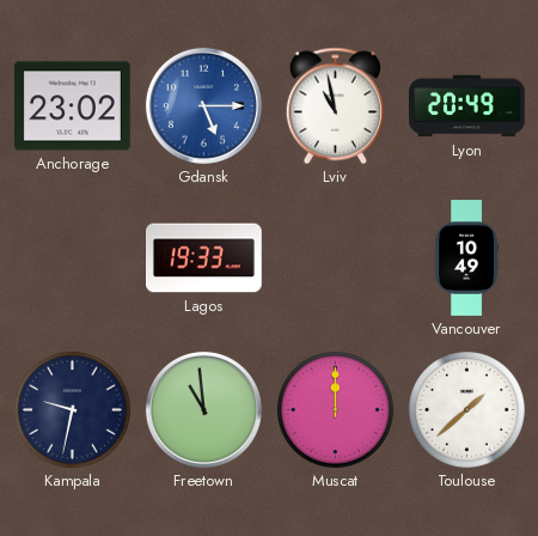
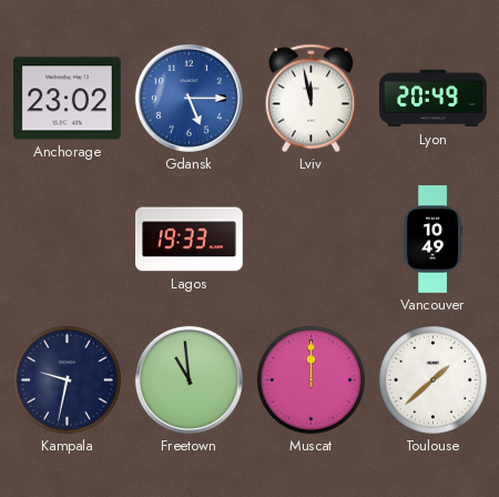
Lviv: 10:58 -> 11:58 (310, 99)
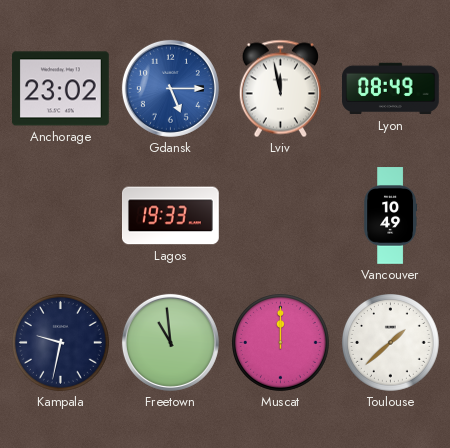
Lyon: 20:49 -> 08:49 (391, 89)
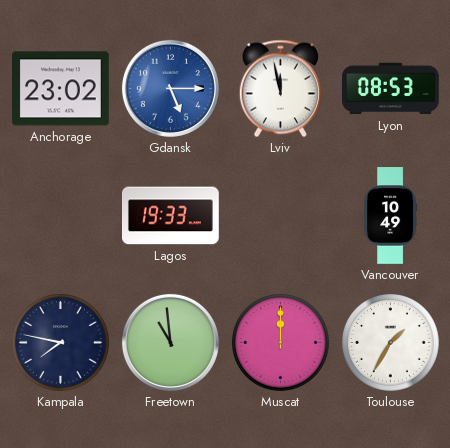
Lyon: 08:49 -> 08:53 (391, 89)
Kampala: 9:32 -> 7:47 (61, 343)
Toulouse: 1:38 -> 1:35 (391, 343)
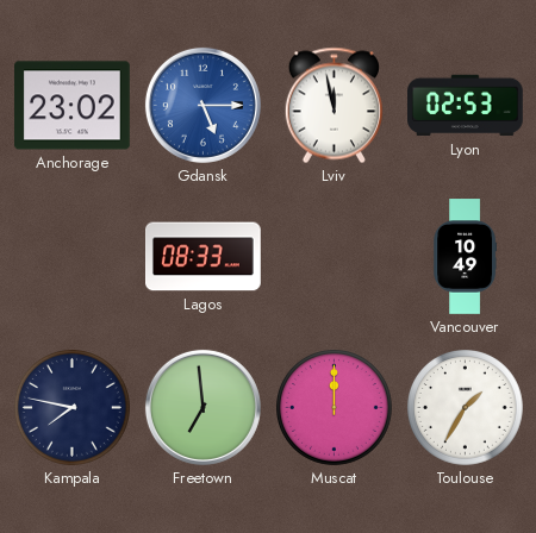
Lyon: 08:53 -> 02:53 (466, 106)
Lagos: 19:33 -> 08:33 (204, 257)
Freetown: 10:59 -> 6:59 (202, 407)
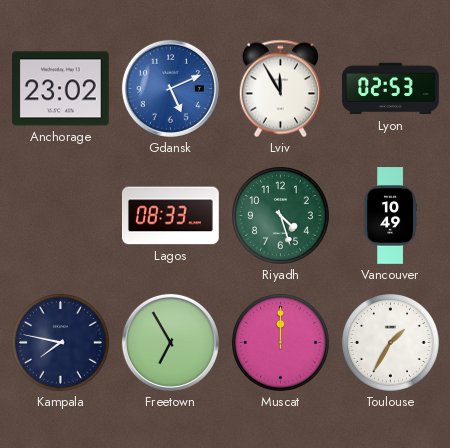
Gdansk: 5:15 -> 5:11 (170, 88)
Lviv: 11:58 -> 11:55 (280, 89)
Riyadh: none -> 4:27 (281, 216)
Freetown: 6:59 -> 6:55 (170, 342)
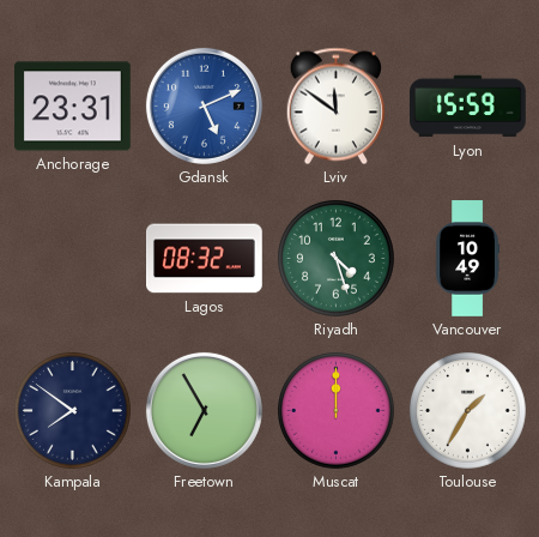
Anchorage: 23:02 -> 23:31 (73, 107)
Lviv: 11:55 -> 11:51 (335, 107)
Lyon: 02:53 -> 15:59 (468, 107)
Lagos: 08:33 -> 08:32 (205, 259)
Kampala: 7:47 -> 7:51 (73, 411)
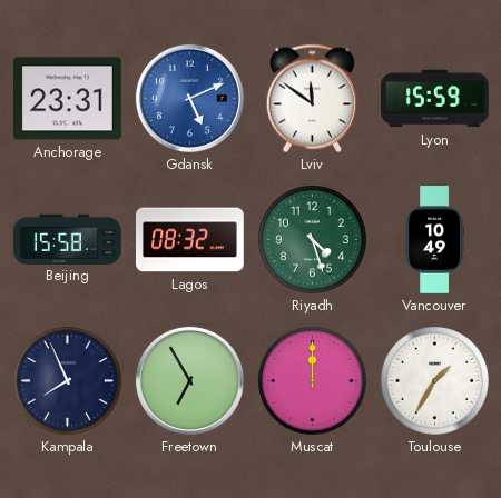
Beijing: none -> 15:58 (68, 239)
Kampala: 7:51 -> 7:56 (68, 381)
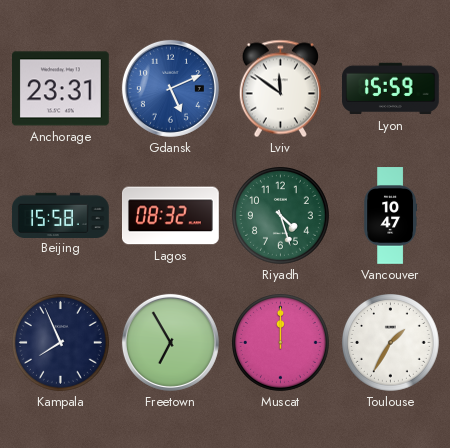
Vancouver: 10:49 -> 10:47 (390, 216)
